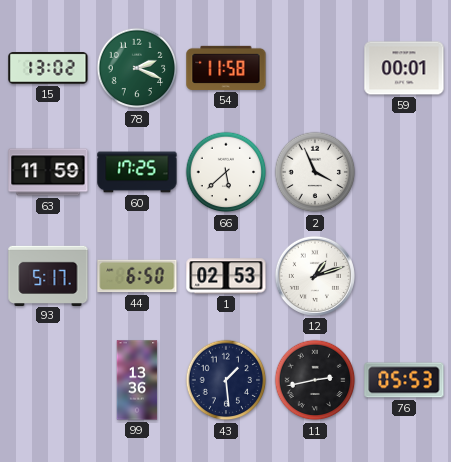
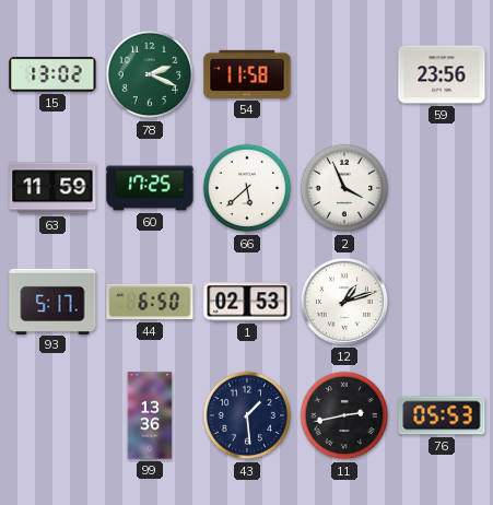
59: 00:01 -> 23:56 (442, 74)
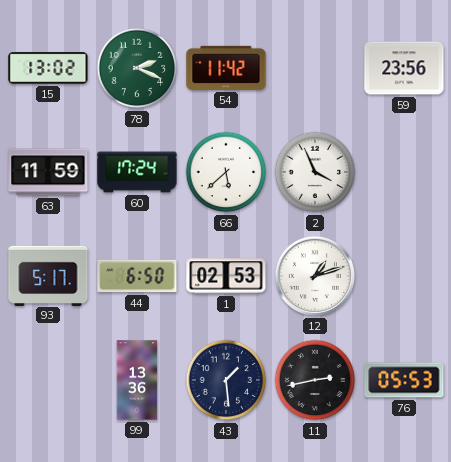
54: 11:58 -> 11:42 (226, 68)
60: 17:25 -> 17:24 (137, 172)
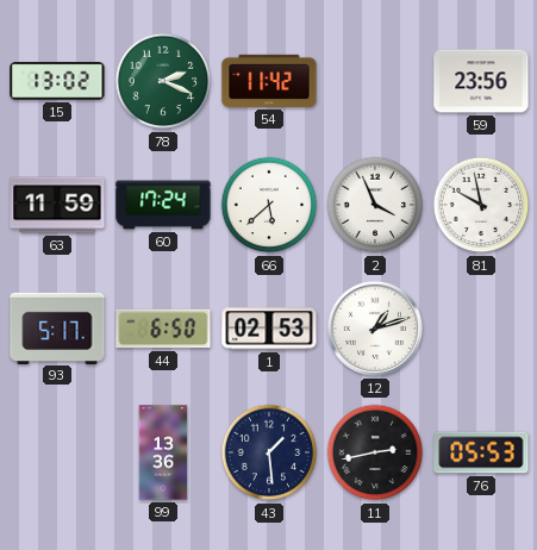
81: none -> 9:58 (481, 205)
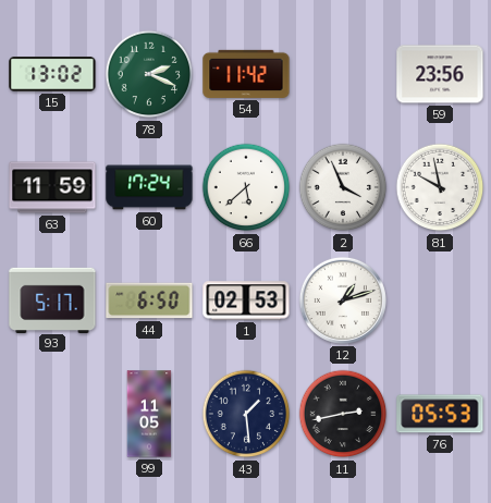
99: 13:36 -> 11:05 (149, 414)
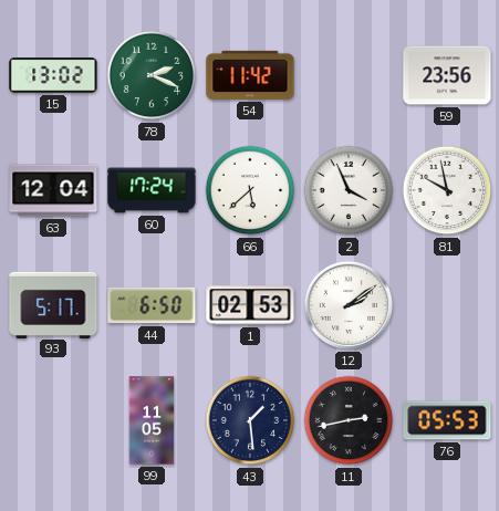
63: 11:59 -> 12:04 (53, 190)
12: 1:12 -> 2:09 (349, 305)
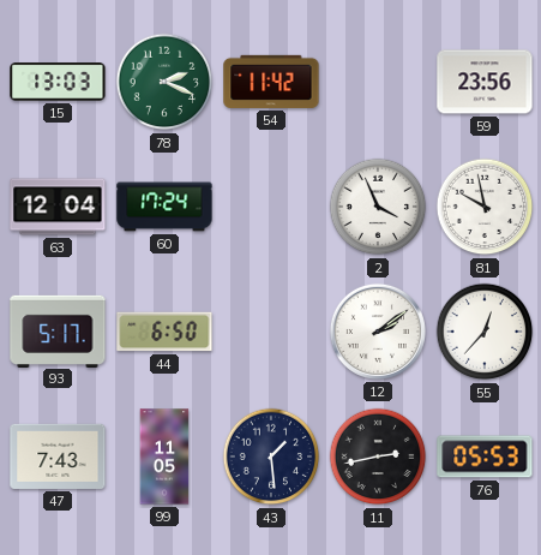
15: 13:02 -> 13:03 (58, 82)
66: 5:38 -> none (250, 190)
1: 02:53 -> none (250, 305)
55: none -> 12:37 (485, 332)
47: none -> 7:43 (58, 456)
